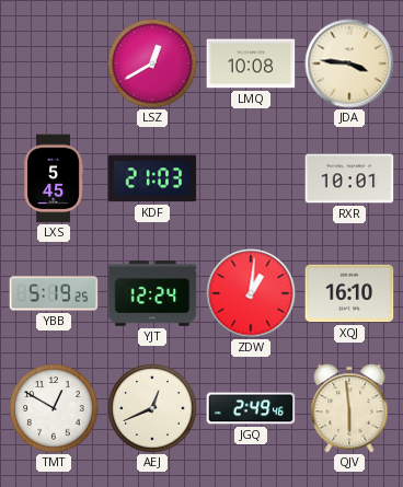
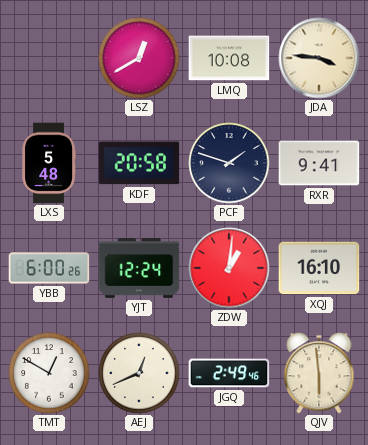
LXS: 5:45 -> 5:48 (49, 163)
KDF: 21:03 -> 20:58 (139, 163)
PCF: none -> 1:48 (229, 163)
RXR: 10:01 -> 9:41 (319, 163)
YBB: 5:19 -> 6:00 (49, 268)
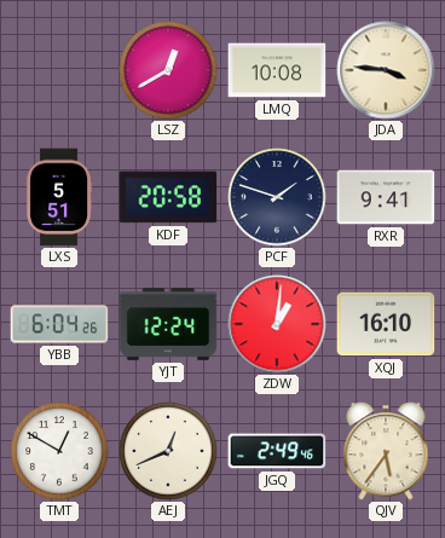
LXS: 5:48 -> 5:51 (59, 197)
YBB: 6:00 -> 6:04 (59, 324)
QJV: 5:59 -> 5:36 (386, 451)
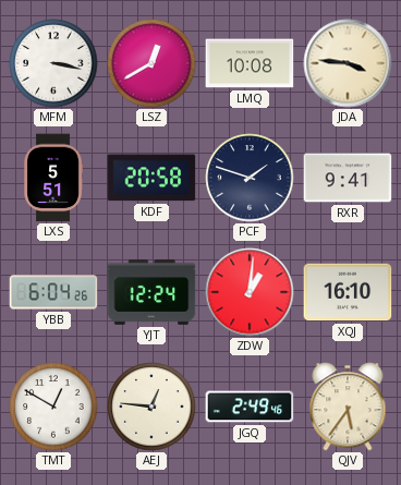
MFM: none -> 3:17 (53, 63)
AEJ: 12:41 -> 12:46 (151, 407)
